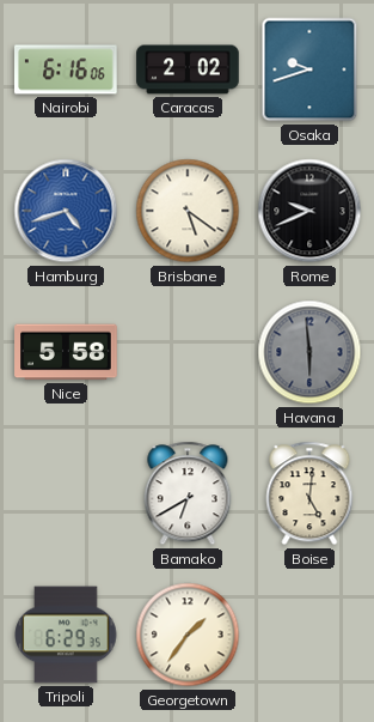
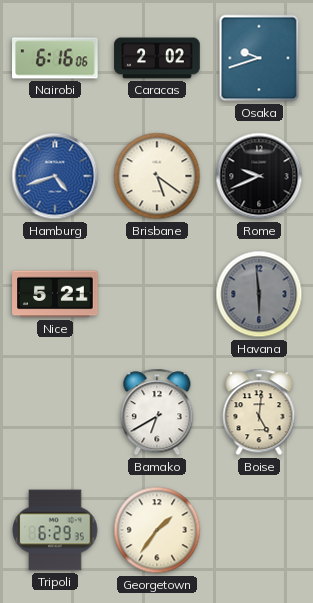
Nice: 5:58 -> 5:21 (55, 294)
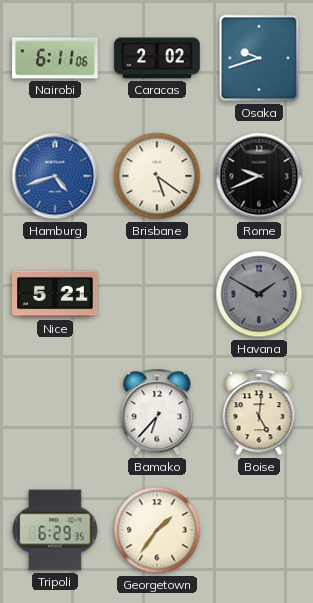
Nairobi: 6:16 -> 6:11 (56, 58)
Havana: 5:59 -> 1:50 (259, 294)
Bamako: 6:40 -> 6:37 (157, 412)
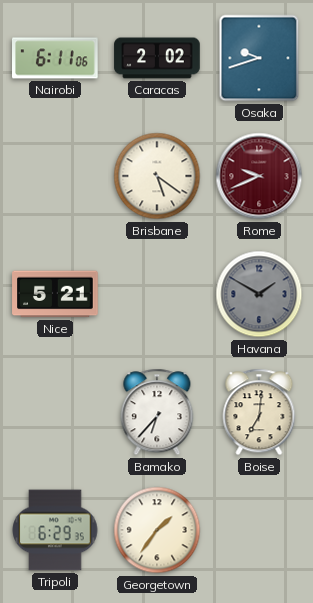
Hamburg: 4:42 -> none (55, 176)
Rome dial: black -> burgundy (259, 176)
Boise: 5:01 -> 7:01 (259, 412)
